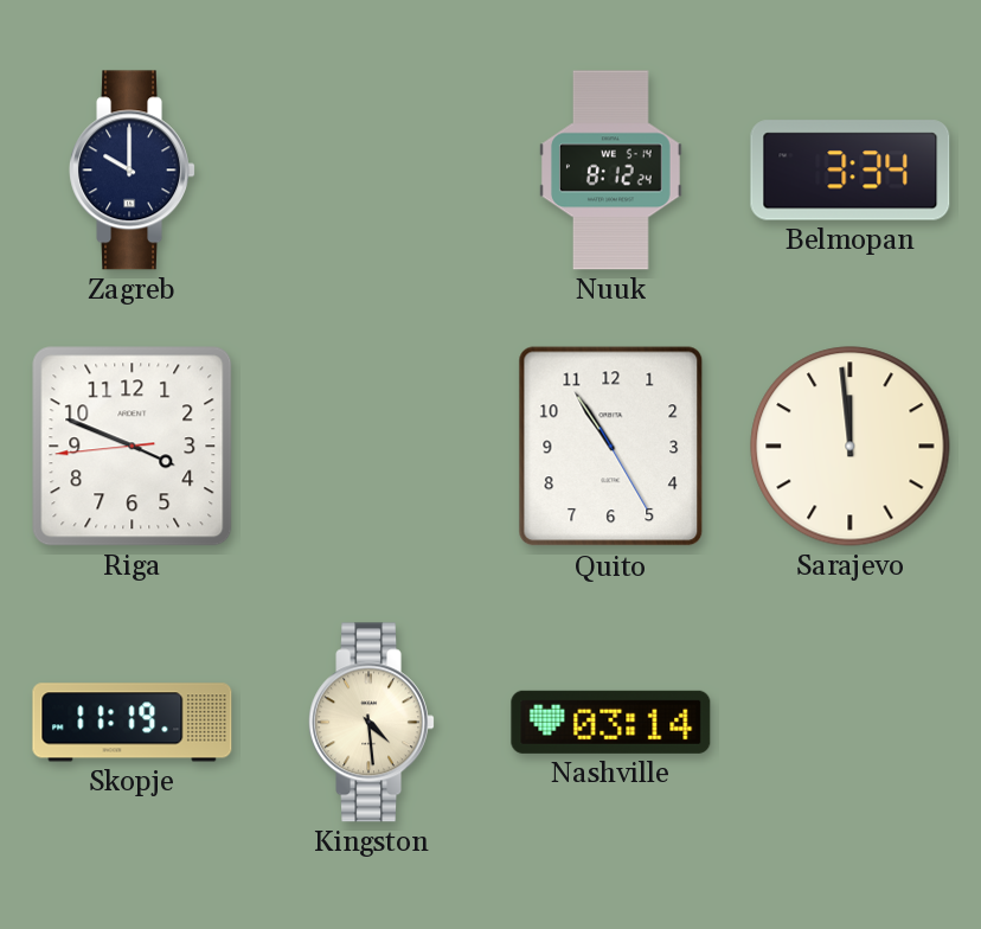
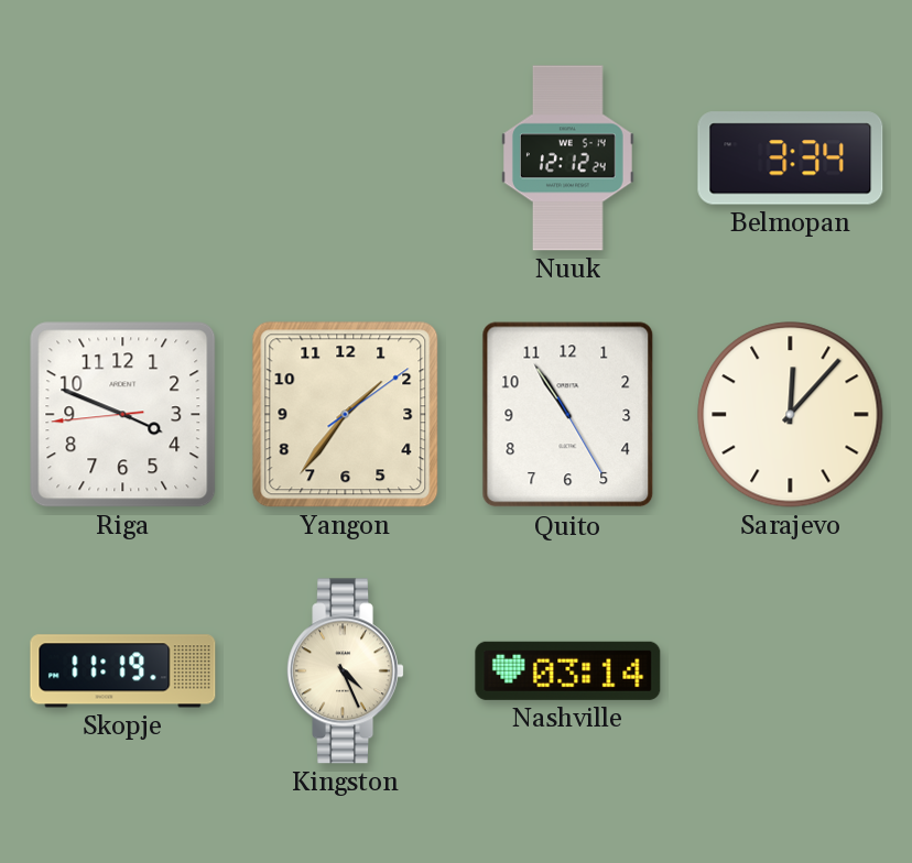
Zagreb: 10:00 -> none (132, 171)
Nuuk: 8:12 -> 12:12 (568, 159)
Yangon: none -> 1:36 (346, 415)
Sarajevo: 11:59 -> 12:07 (791, 415)
Kingston: 4:29 -> 4:26 (345, 671)
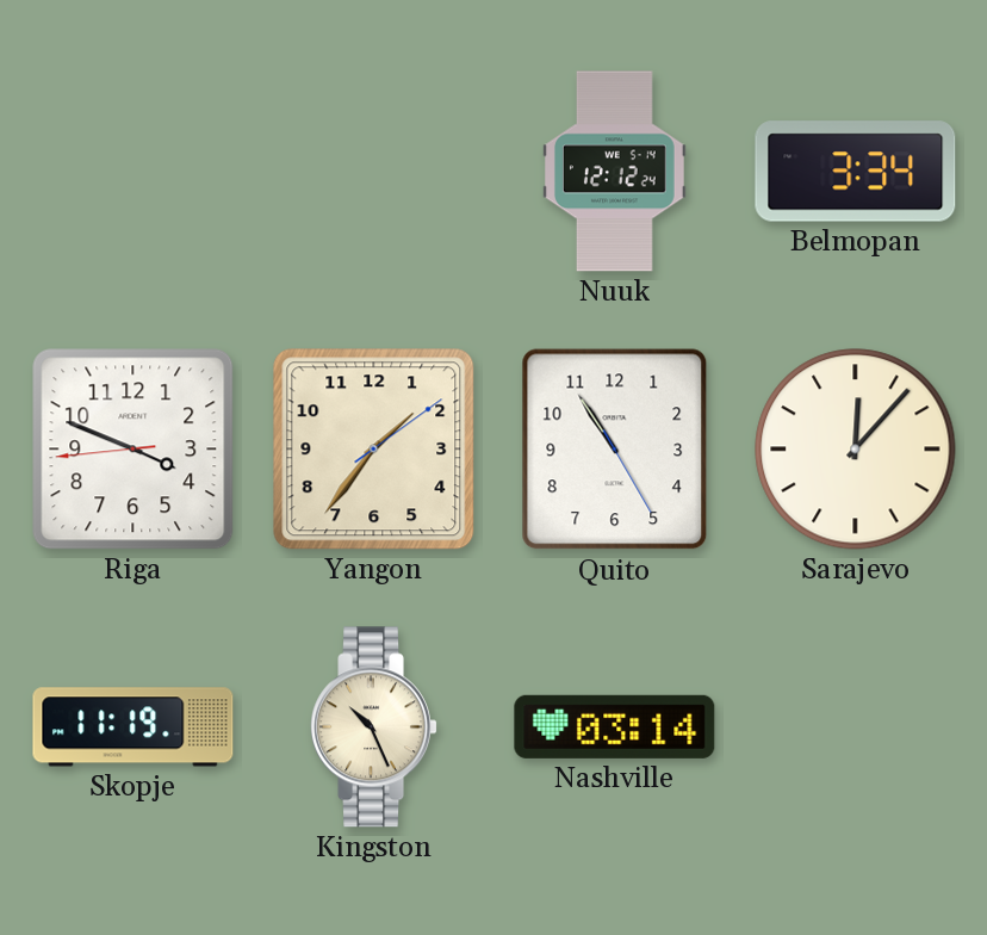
Kingston: 4:26 -> 10:26 (373, 727)
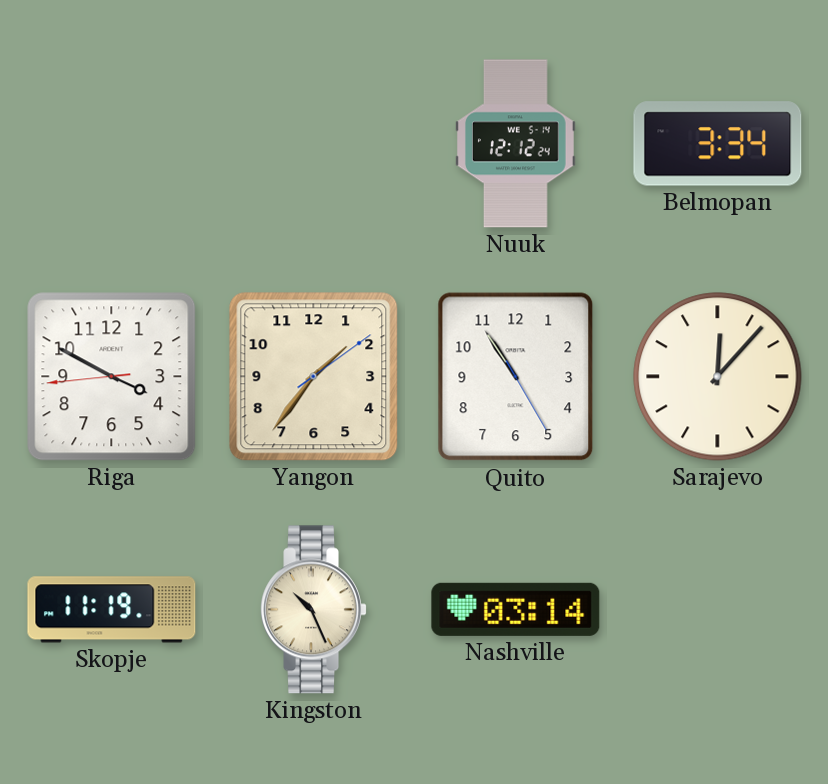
Riga: 3:48 -> 3:49 (112, 377)
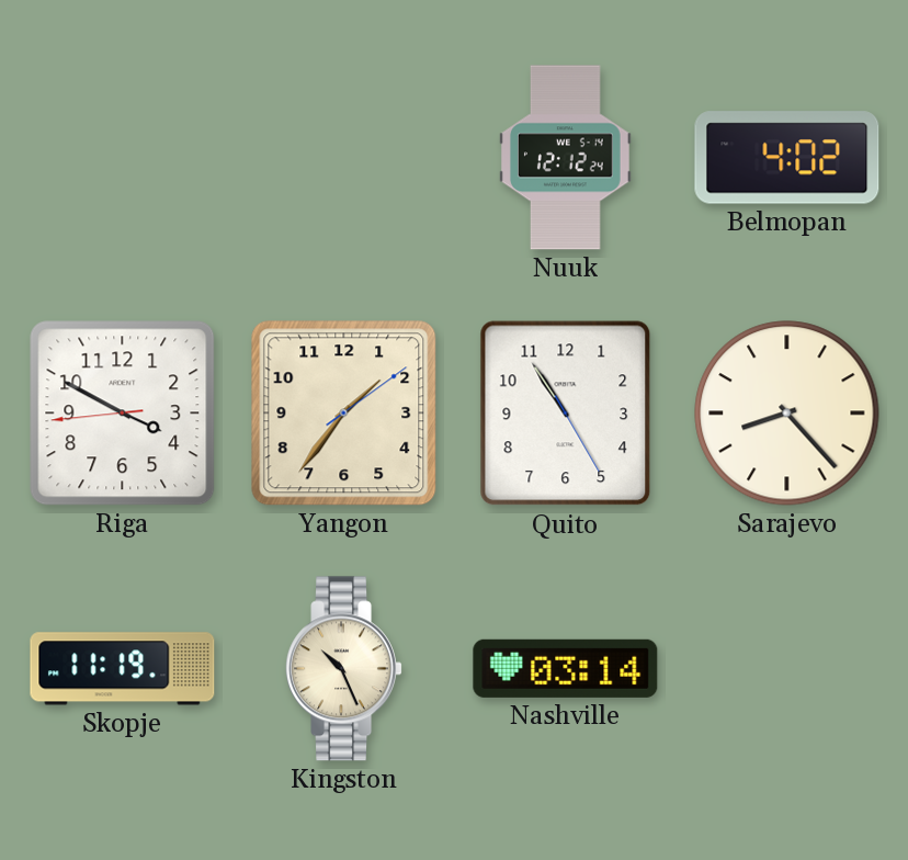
Belmopan: 3:34 -> 4:02 (787, 158)
Sarajevo: 12:07 -> 8:23 (787, 414)
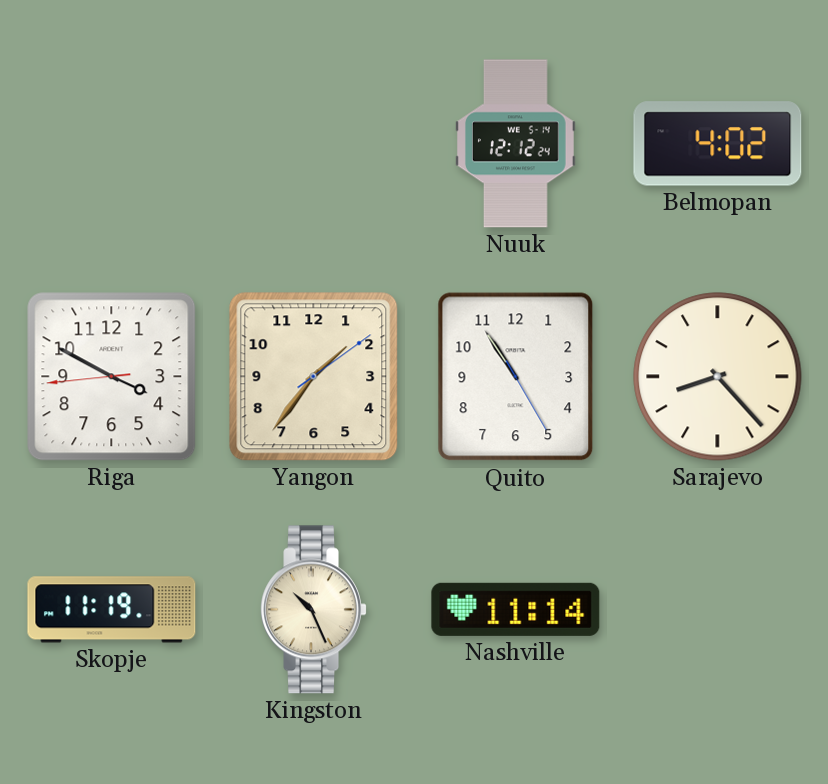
Nashville: 03:14 -> 11:14 (516, 609)
